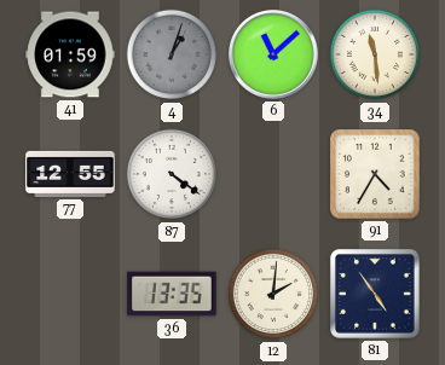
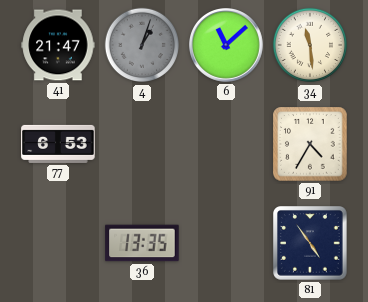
41: 01:59 -> 21:47 (58, 45)
77: 12:55 -> 6:53 (58, 144)
87: 4:21 -> none (172, 174)
12: 2:01 -> none (273, 294)
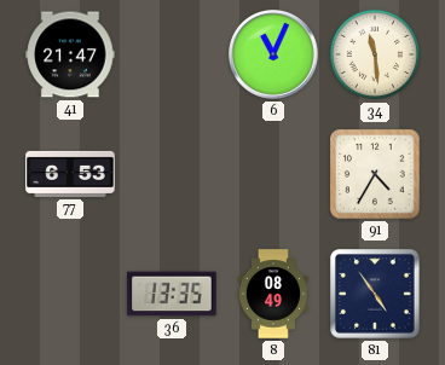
4: 1:03 -> none (142, 45)
6: 11:08 -> 11:04 (274, 56)
8: none -> 08:49 (273, 294)
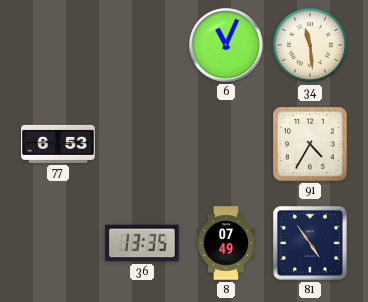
41: 21:47 -> none (70, 54)
8: 08:49 -> 07:49 (226, 243)
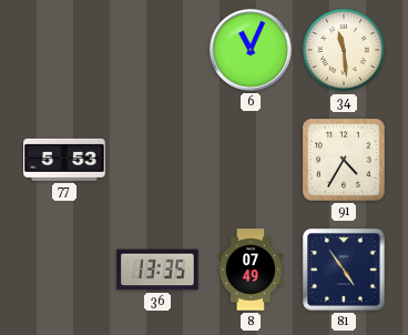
77: 6:53 -> 5:53 (64, 160)
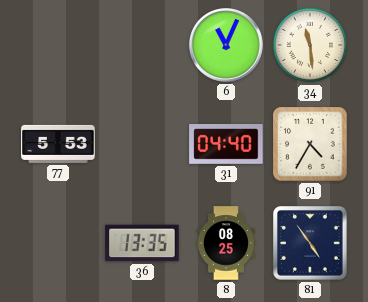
31: none -> 04:40 (226, 144)
8: 07:49 -> 08:25 (226, 243)
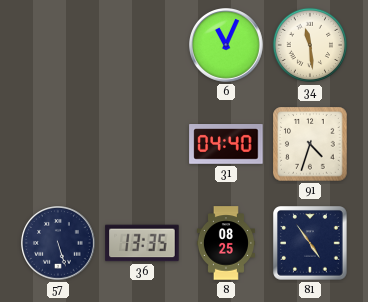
77: 5:53 -> none (58, 144)
91: 4:35 -> 4:33 (310, 144)
57: none -> 5:27 (59, 244)
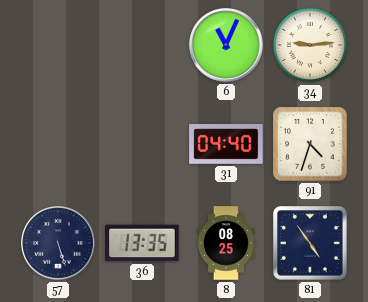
34: 11:29 -> 9:14 (310, 45)
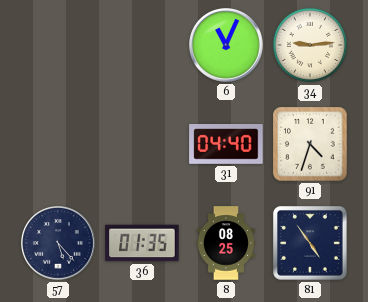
57: 5:27 -> 5:23 (59, 244)
36: 13:35 -> 01:35 (142, 243)
